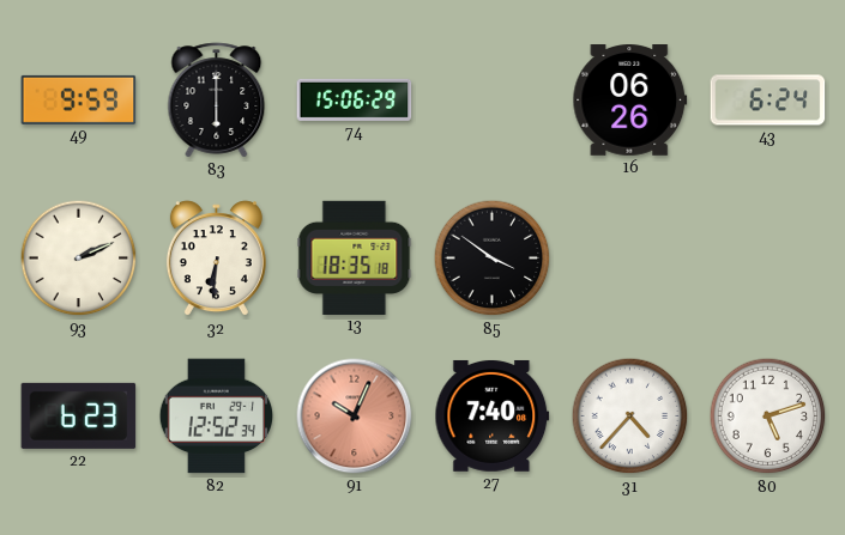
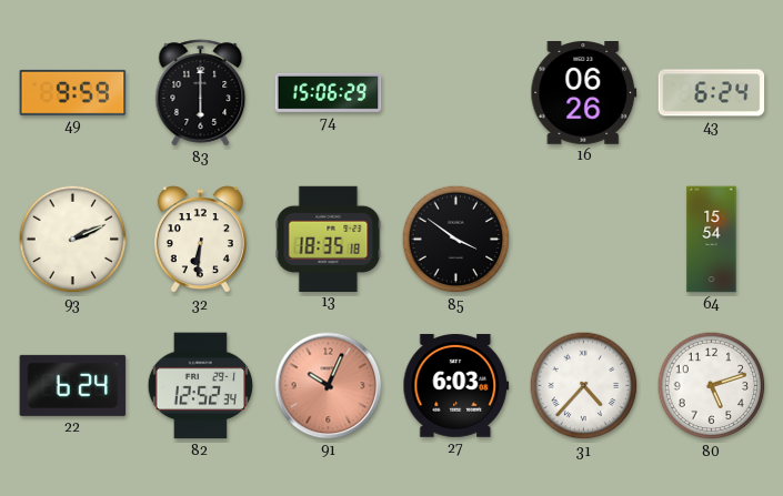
64: none -> 15:54 (712, 240)
22: 6:23 -> 6:24 (73, 385)
27: 7:40 -> 6:03 (456, 385)
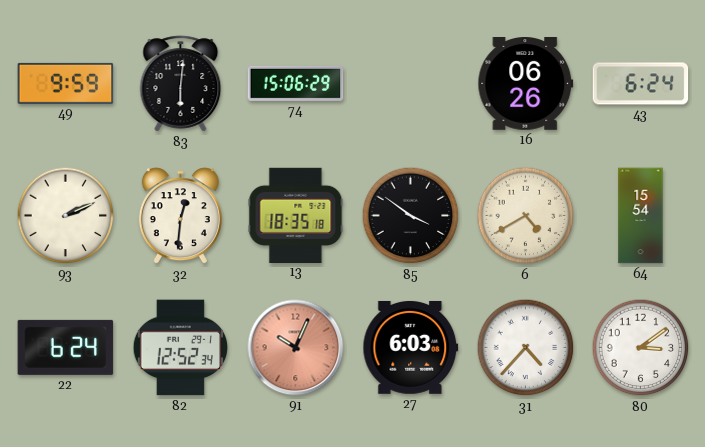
83: 6:00 -> 6:01 (181, 84)
32: 6:31 -> 12:31 (180, 216)
6: none -> 4:40 (526, 216)
80: 5:12 -> 3:09 (641, 348)
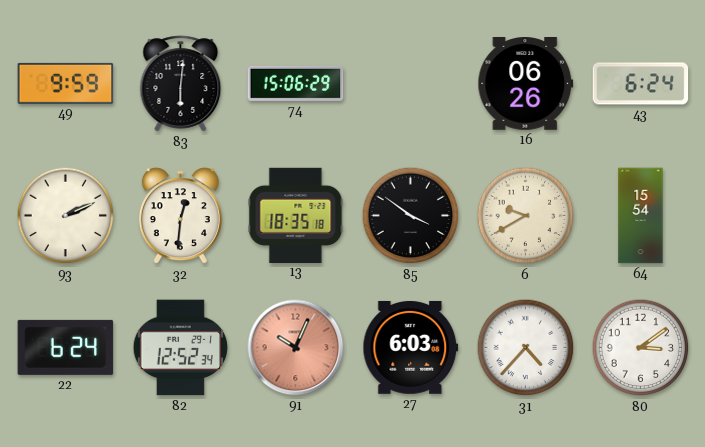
6: 4:40 -> 9:40 (526, 216)
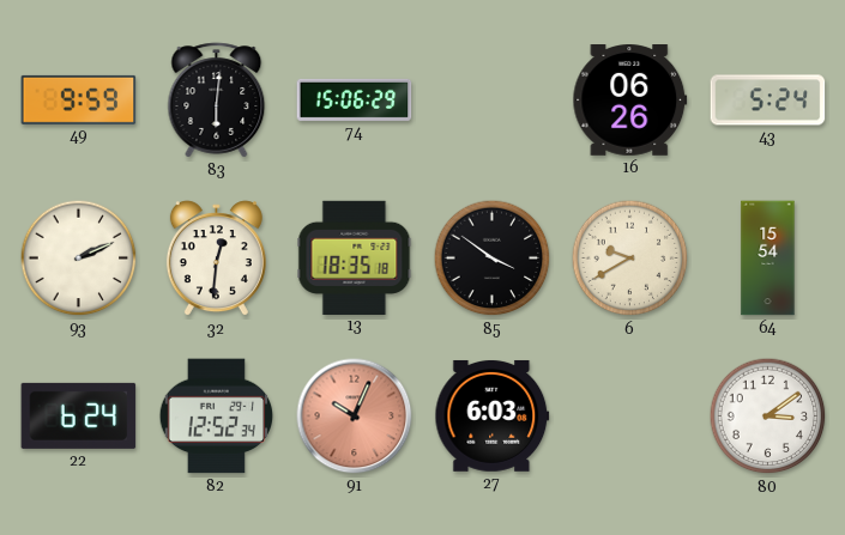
43: 6:24 -> 5:24 (768, 101)
31: 4:37 -> none (526, 348)
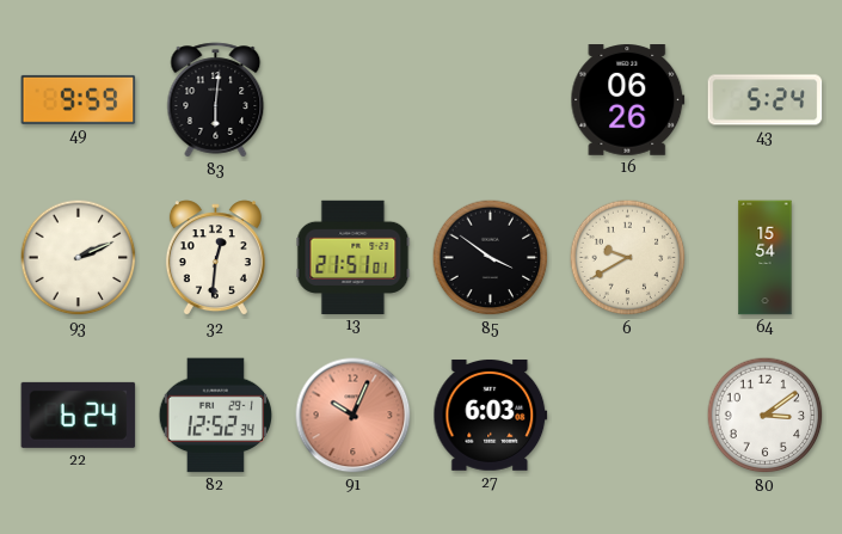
74: 15:06 -> none (355, 99)
13: 18:35 -> 21:51 (354, 257)
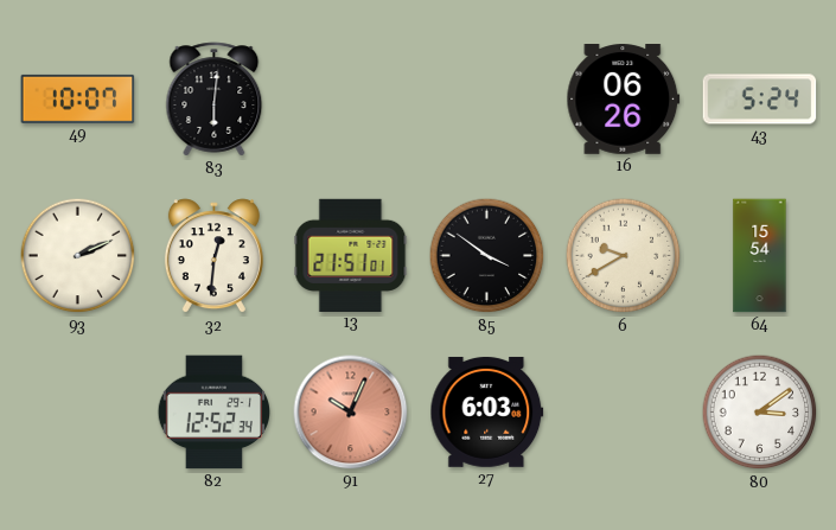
49: 9:59 -> 10:07 (78, 98)
22: 6:24 -> none (79, 415)
